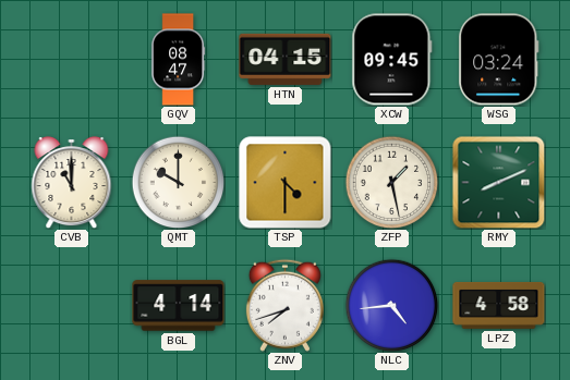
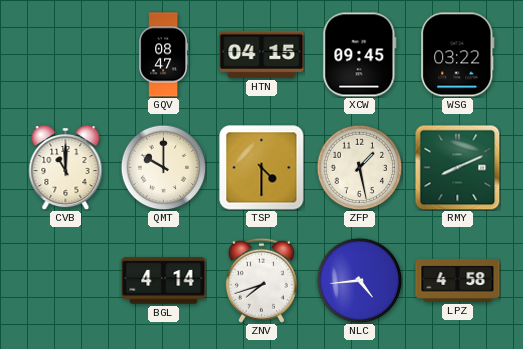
WSG: 03:24 -> 03:22 (458, 55)
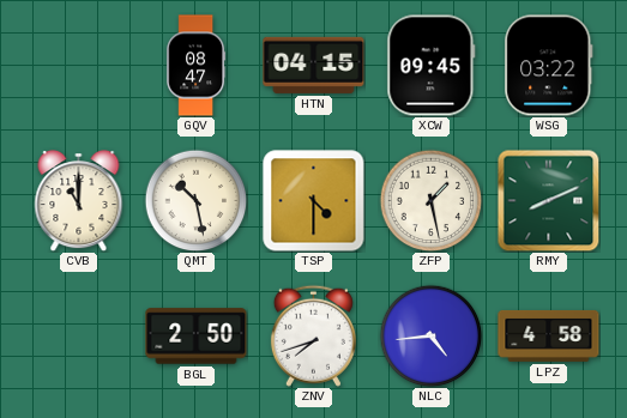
QMT: 10:00 -> 10:28 (195, 200)
BGL: 4:14 -> 2:50 (197, 337)
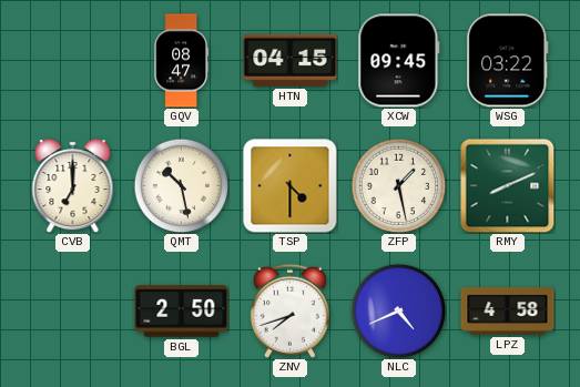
CVB: 11:00 -> 7:00 (73, 186)
NLC: 4:44 -> 4:41 (398, 310)
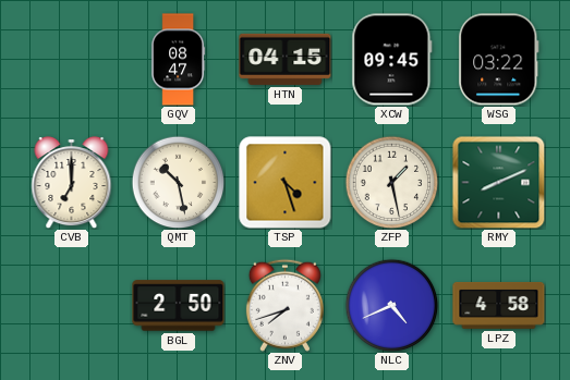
TSP: 4:30 -> 4:27 (286, 183)
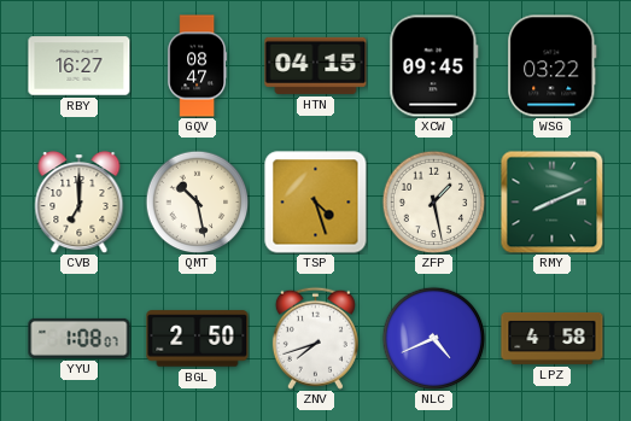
RBY: none -> 16:27 (80, 66)
YYU: none -> 1:08 (80, 338)
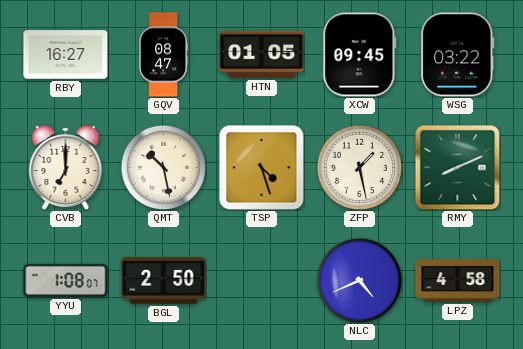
HTN: 04:15 -> 01:05 (262, 54)
ZNV: 7:42 -> none (315, 338)
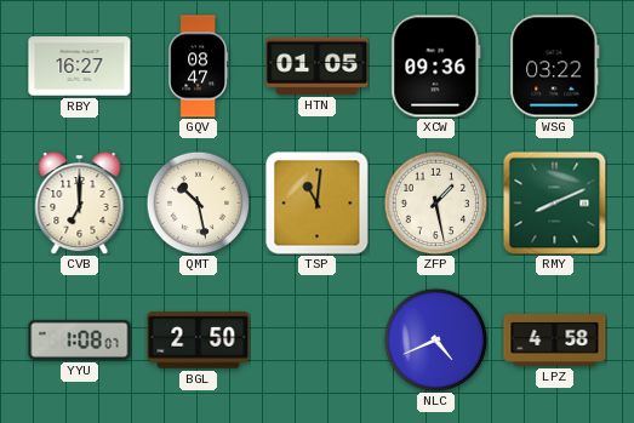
XCW: 09:45 -> 09:36 (436, 67)
TSP: 4:27 -> 11:01 (318, 204)
